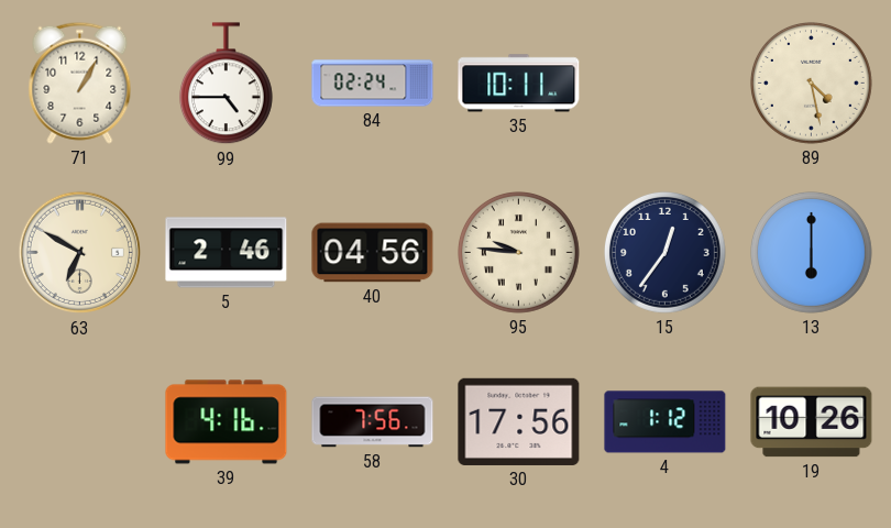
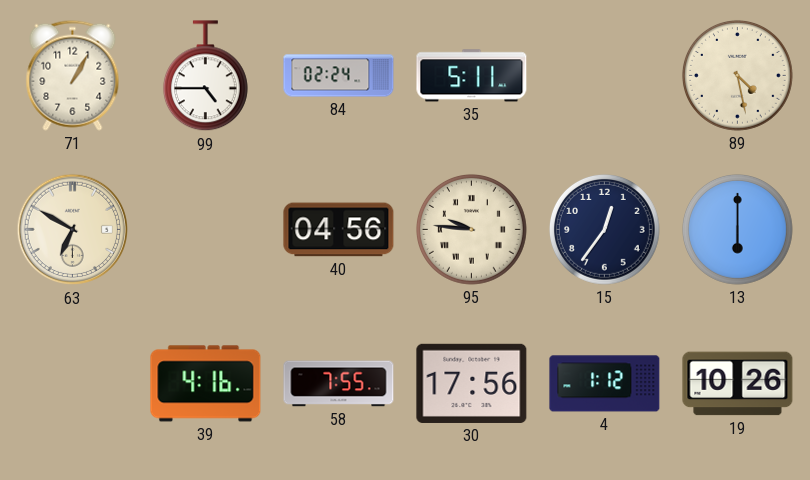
35: 10:11 -> 5:11 (472, 76)
5: 2:46 -> none (227, 253)
58: 7:56 -> 7:55 (339, 384)
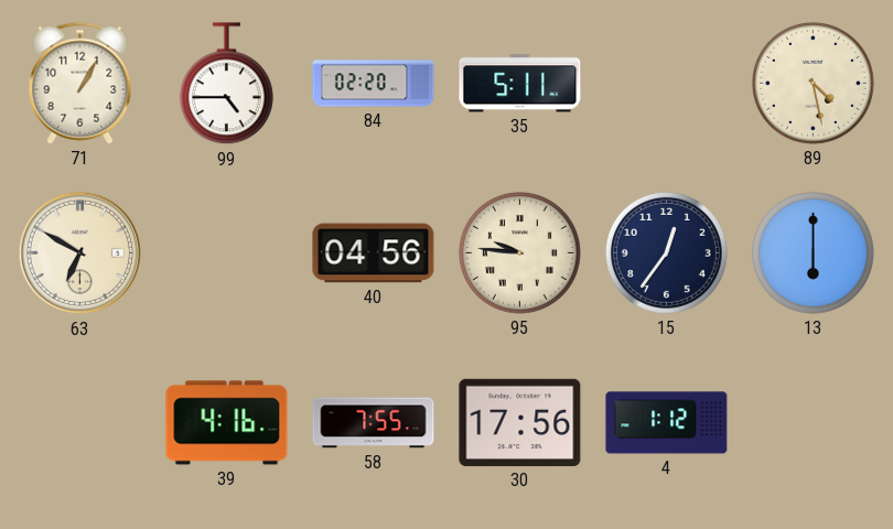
84: 02:24 -> 02:20 (374, 84)
19: 10:26 -> none (738, 384)
